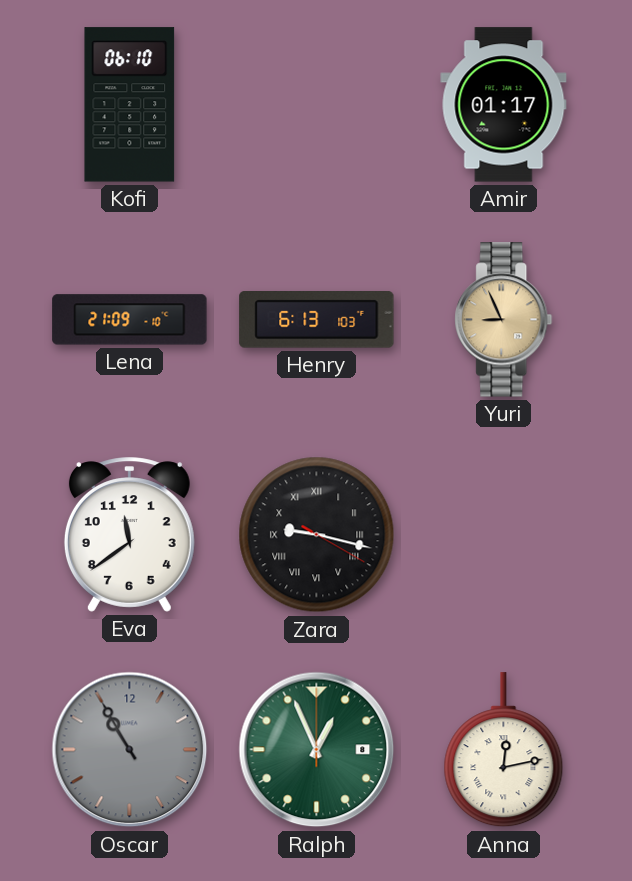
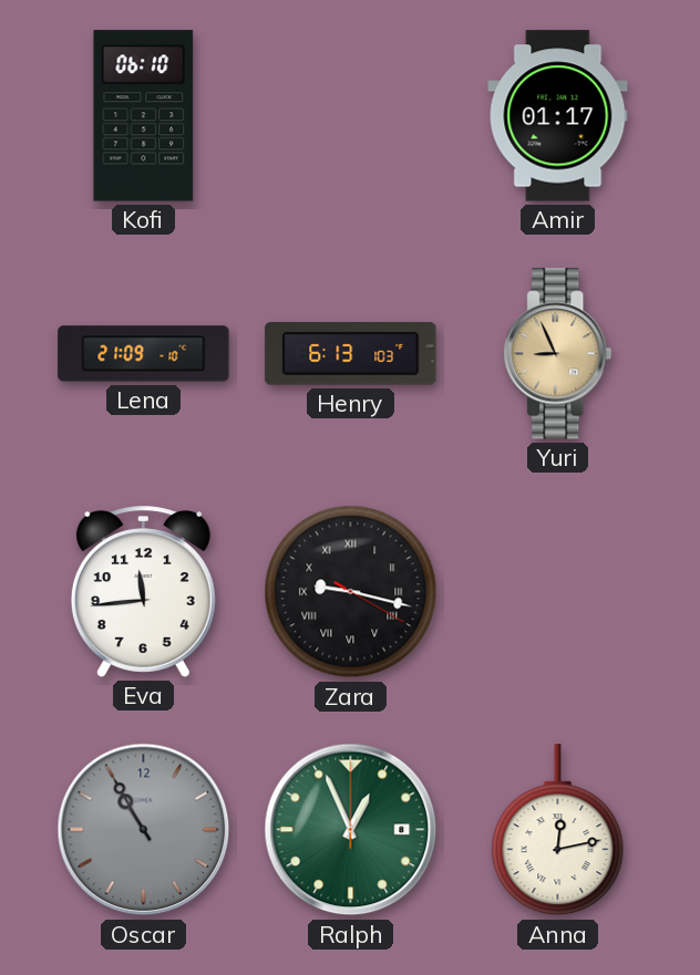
Eva: 11:39 -> 11:44 (143, 592)
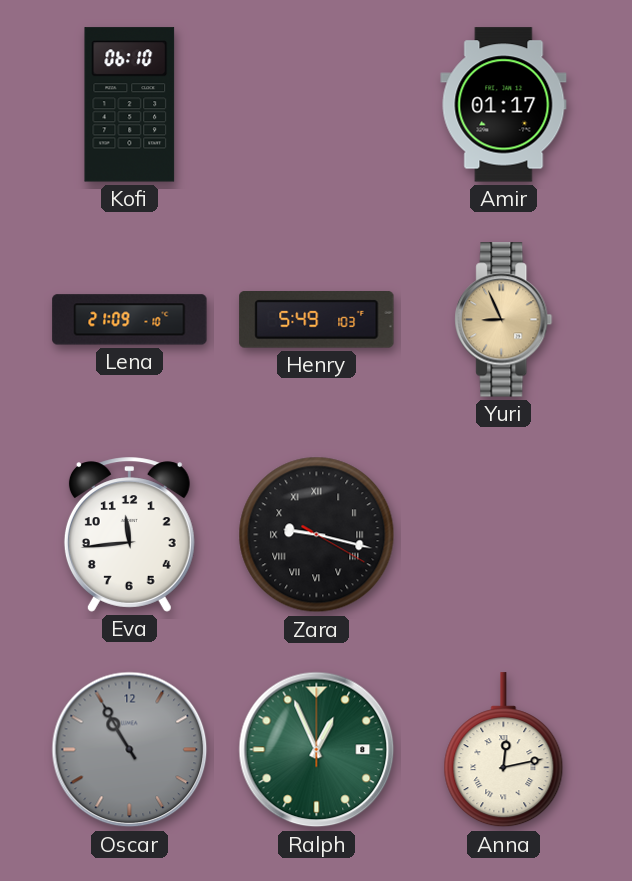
Henry: 6:13 -> 5:49 (317, 320)
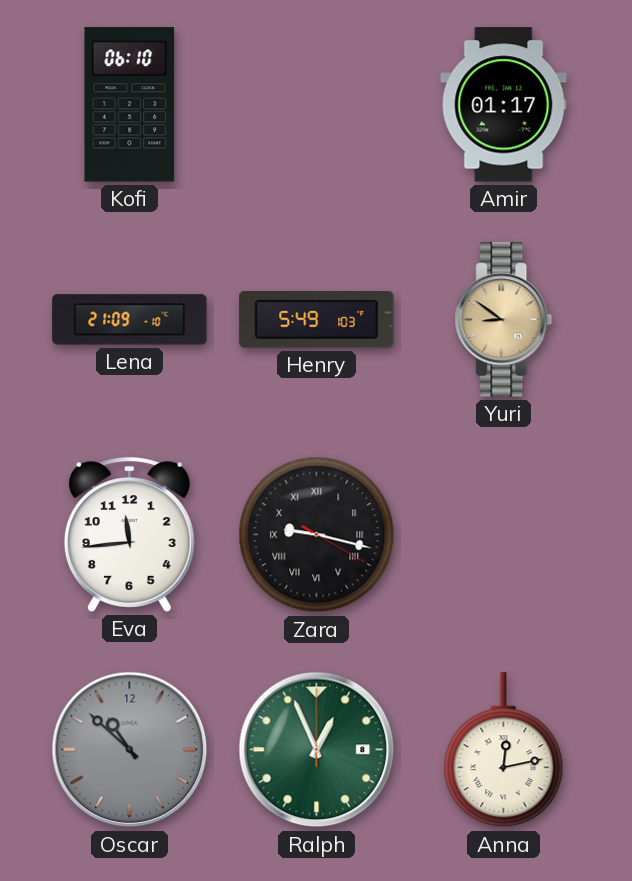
Yuri: 8:56 -> 8:51 (504, 320)
Oscar: 10:55 -> 10:52 (130, 750)
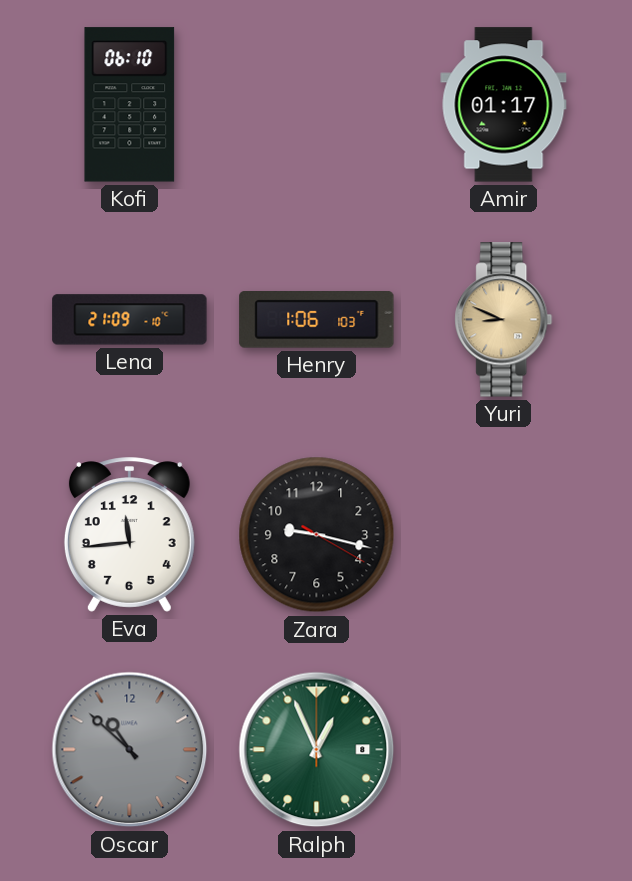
Henry: 5:49 -> 1:06 (317, 320)
Yuri: 8:51 -> 8:49 (504, 320)
Zara numerals: Roman -> Arabic (317, 535)
Anna: 12:13 -> none (504, 750)
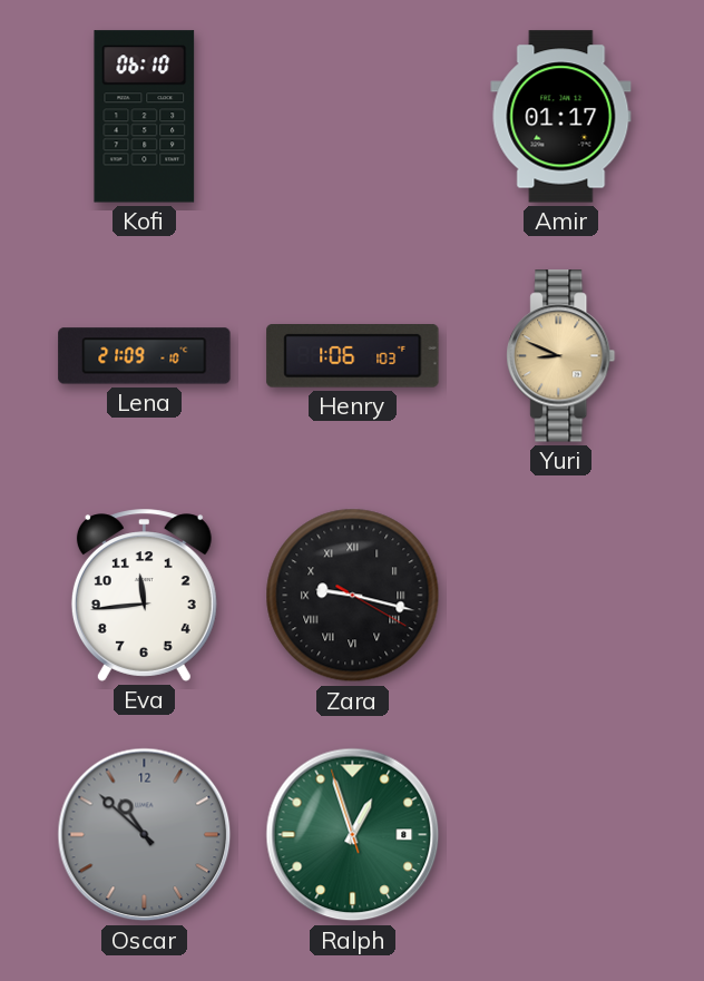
Zara numerals: Arabic -> Roman (353, 596)
Ralph: 12:56:00 -> 12:56:57 (353, 835)
